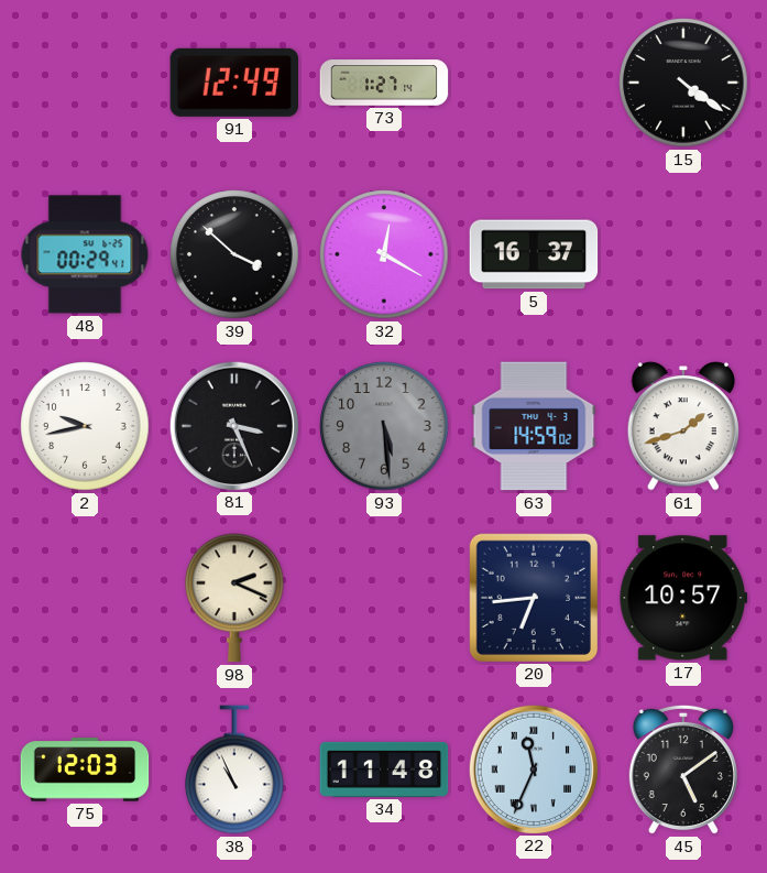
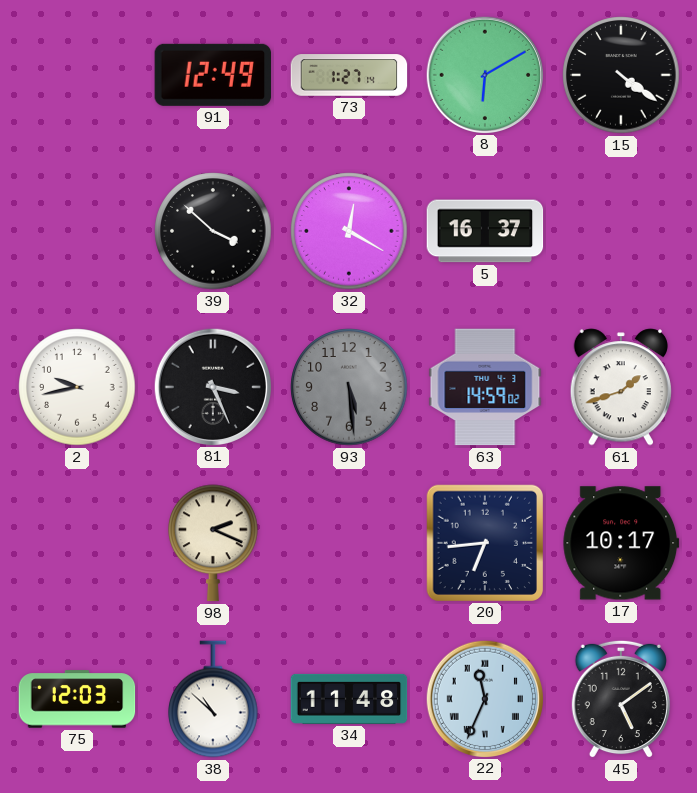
8: none -> 6:10 (484, 74)
48: 00:29 -> none (85, 254)
17: 10:57 -> 10:17 (621, 543)
38: 10:56 -> 10:52 (214, 699)
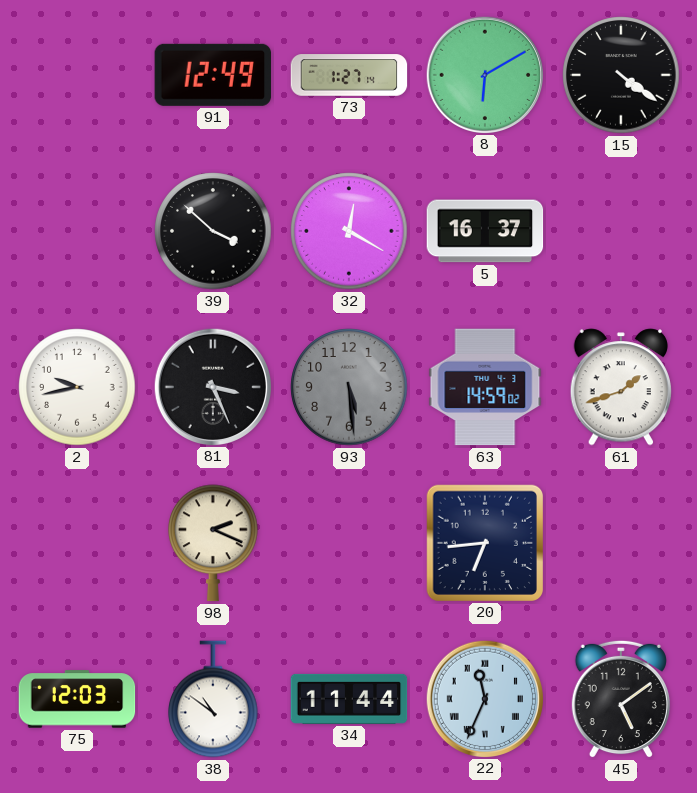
17: 10:17 -> none (621, 543)
38: 10:52 -> 10:51 (214, 699)
34: 11:48 -> 11:44 (349, 699)
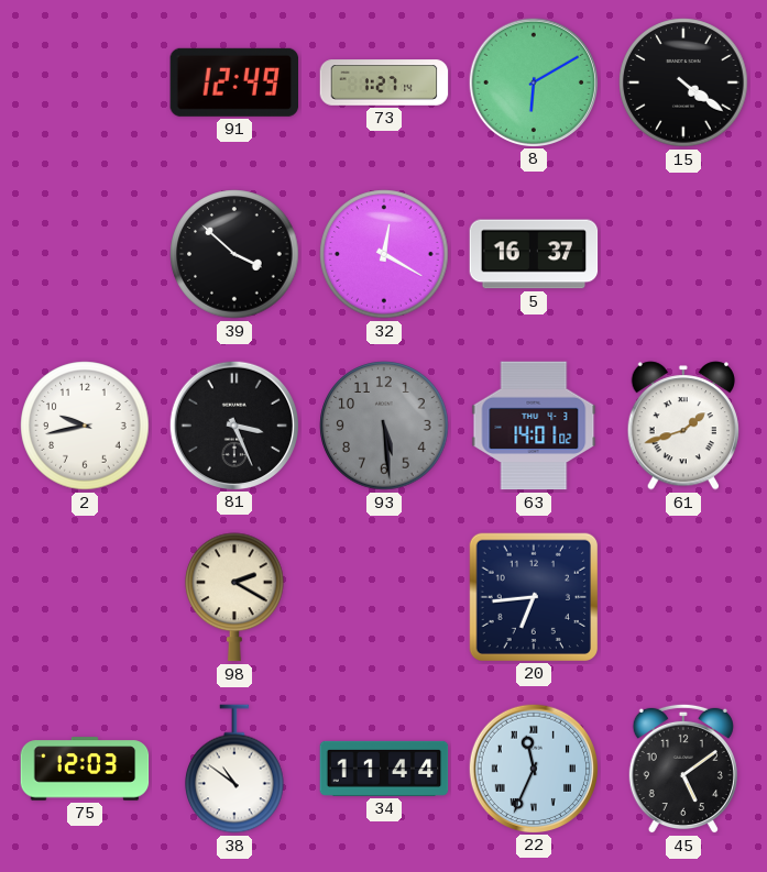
63: 14:59 -> 14:01 (534, 426)
98: 2:19 -> 2:20 (235, 597)
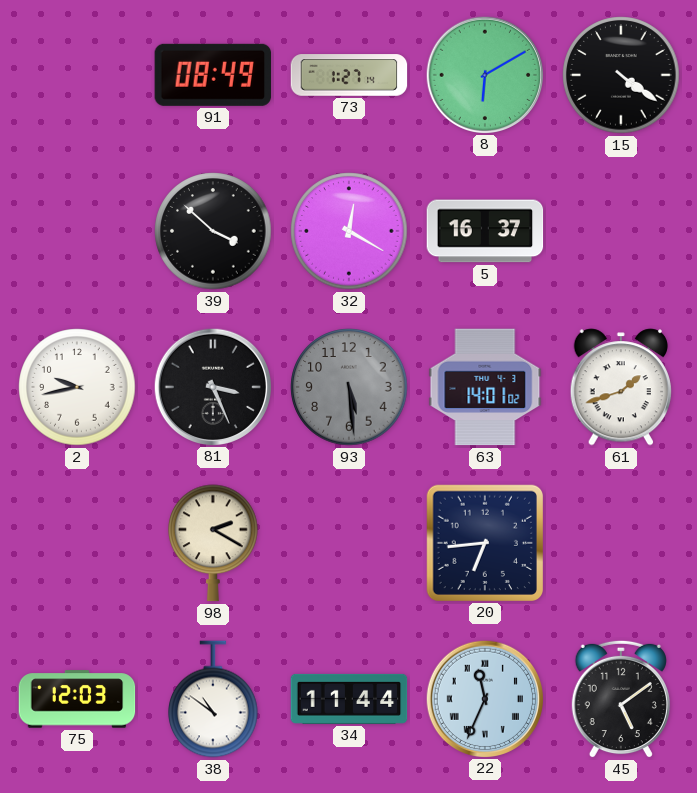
91: 12:49 -> 08:49 (213, 75)
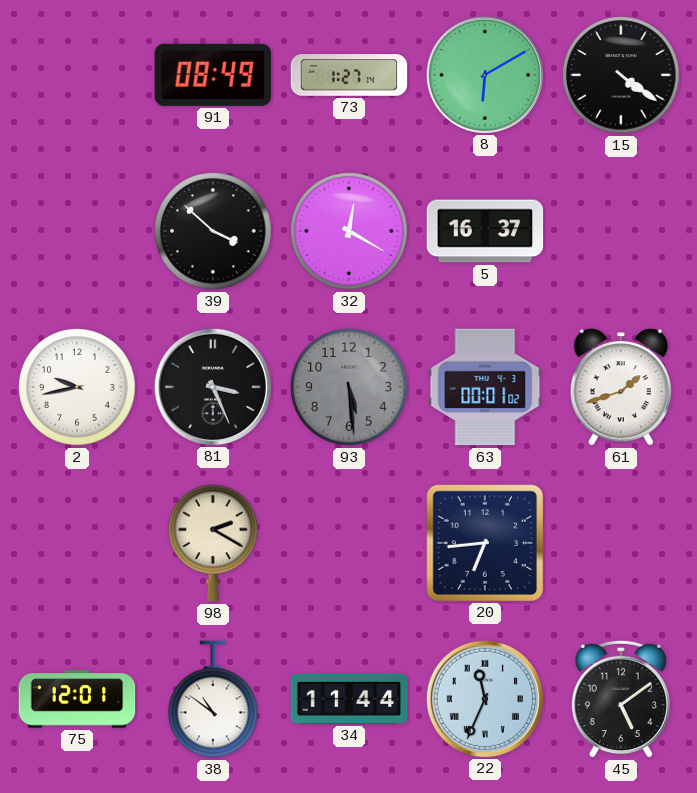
63: 14:01 -> 00:01 (485, 387)
75: 12:03 -> 12:01 (77, 699)
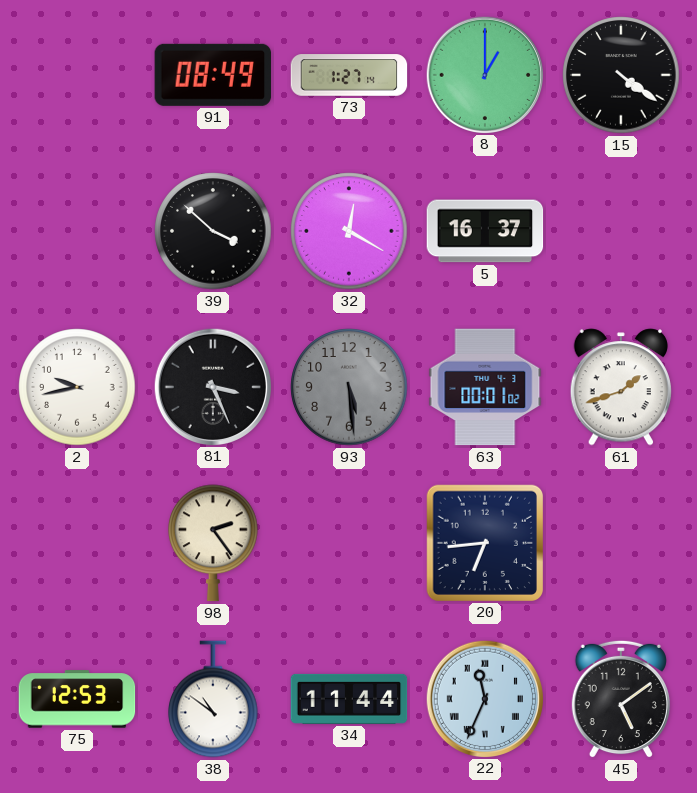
8: 6:10 -> 1:00 (484, 74)
98: 2:20 -> 2:24 (214, 543)
75: 12:01 -> 12:53 (77, 699)
